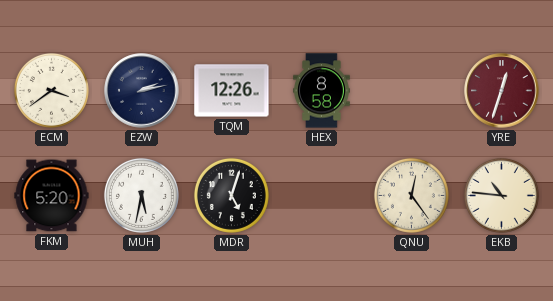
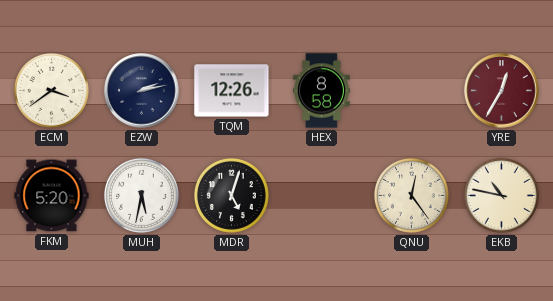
YRE: 12:33 -> 12:35 (502, 91)
EKB: 10:46 -> 10:47 (501, 195)
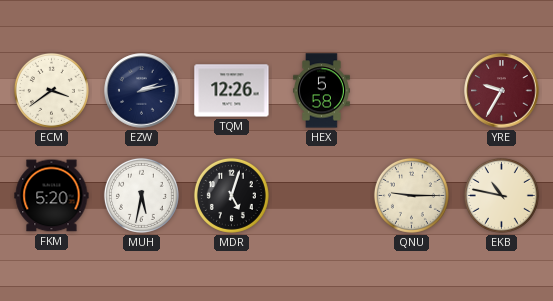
HEX: 8:58 -> 5:58 (322, 91)
YRE: 12:35 -> 9:35 (502, 91)
QNU: 12:24 -> 9:15 (411, 195)
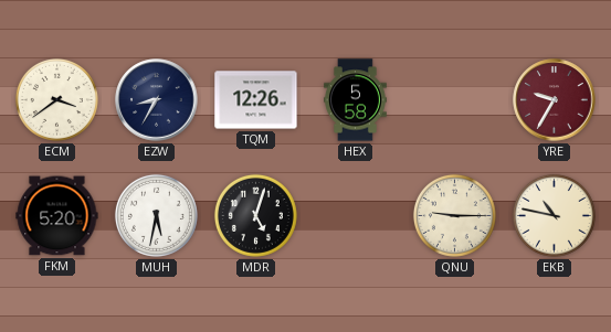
EZW: 2:13 -> 8:35 (157, 100)
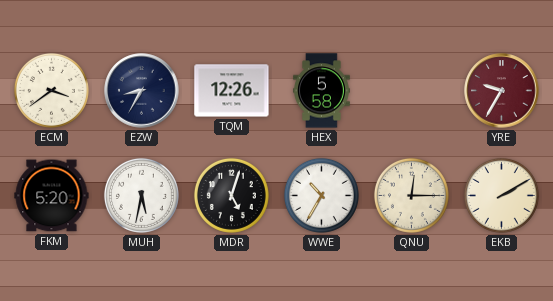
WWE: none -> 10:35 (321, 195)
QNU: 9:15 -> 12:15 (411, 195)
EKB: 10:47 -> 2:10 (501, 195)
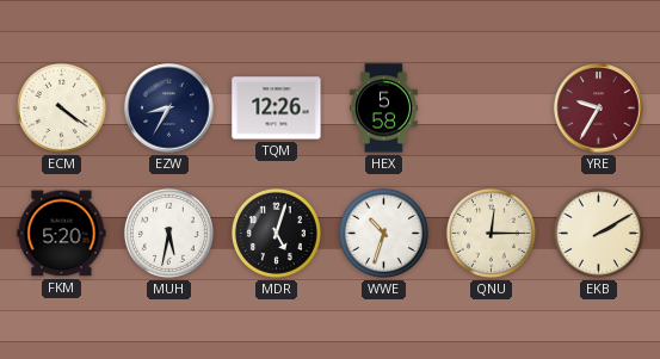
ECM: 3:39 -> 4:21 (61, 107)
WWE: 10:35 -> 10:33 (383, 233)
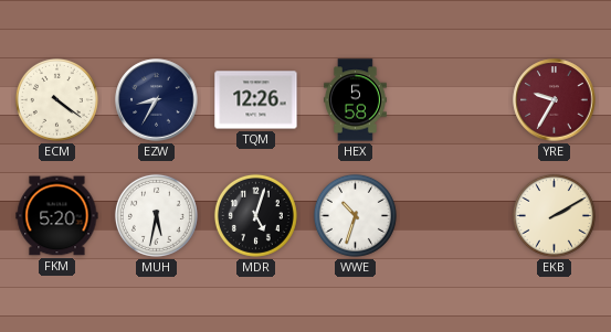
QNU: 12:15 -> none (491, 233)
